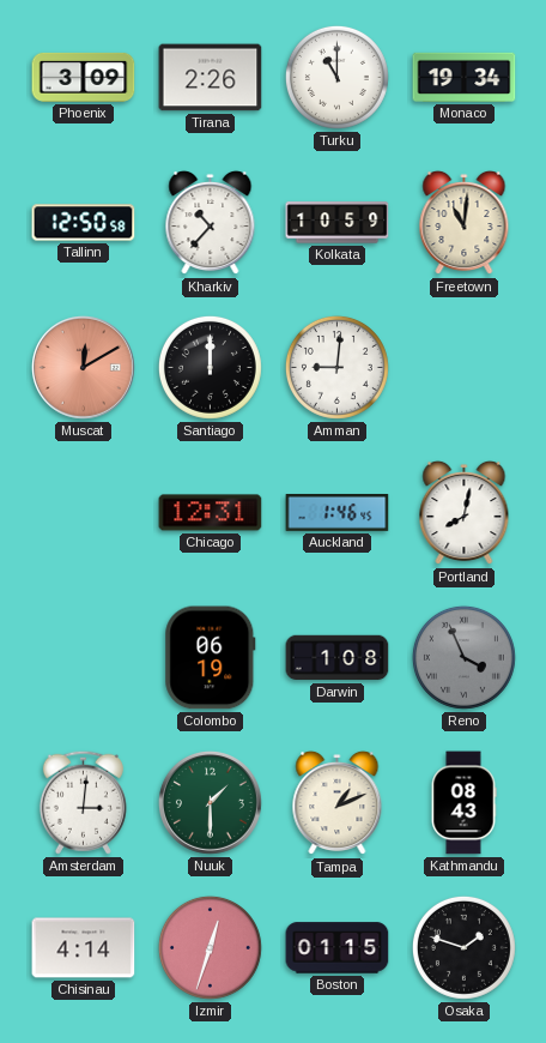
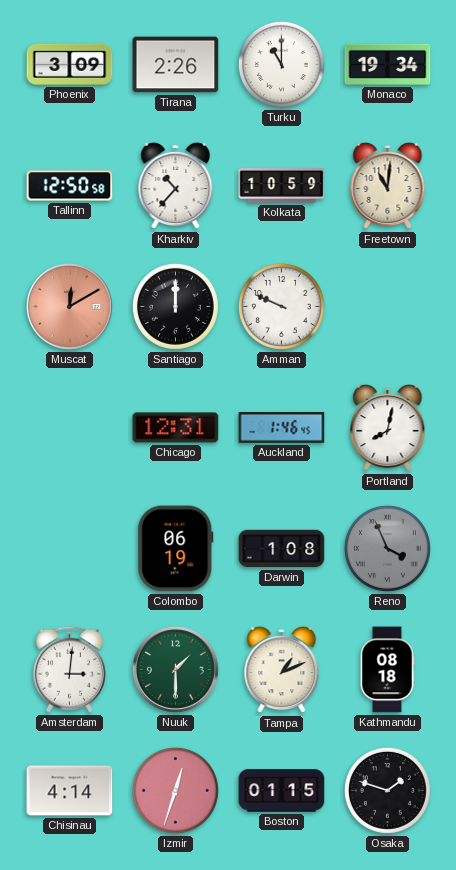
Amman: 9:01 -> 9:49 (281, 306)
Kathmandu: 08:43 -> 08:18 (387, 670)
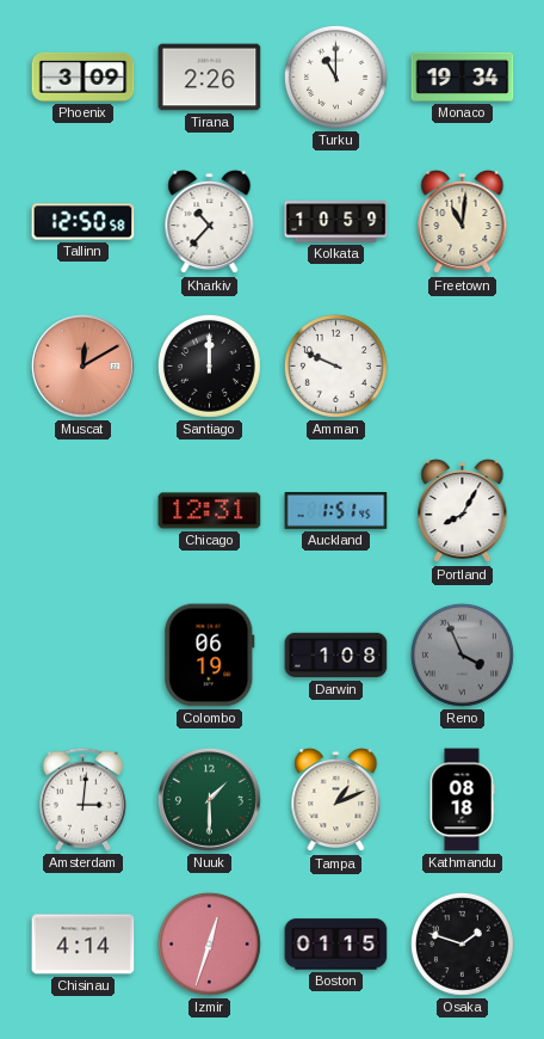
Auckland: 1:46 -> 1:51 (336, 511)
Portland: 8:02 -> 8:05 (463, 511)
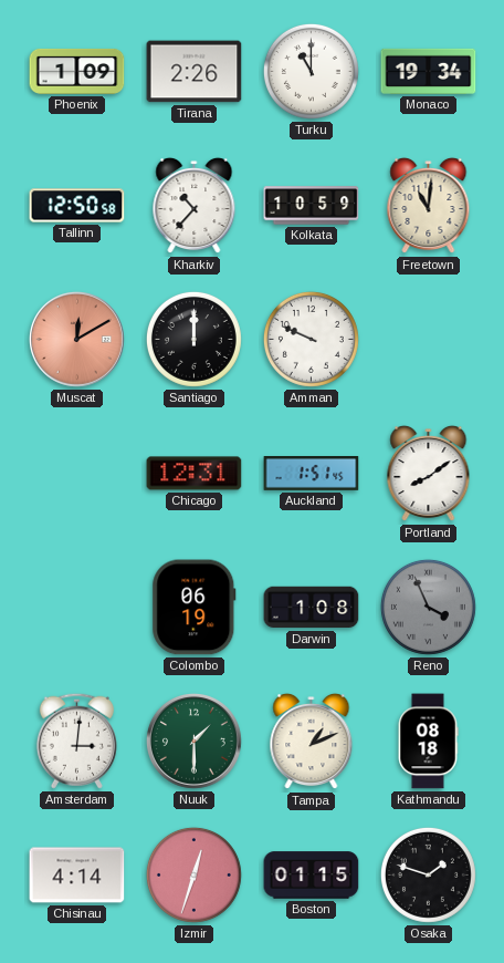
Phoenix: 3:09 -> 1:09 (77, 71)
Portland: 8:05 -> 8:09 (429, 474)
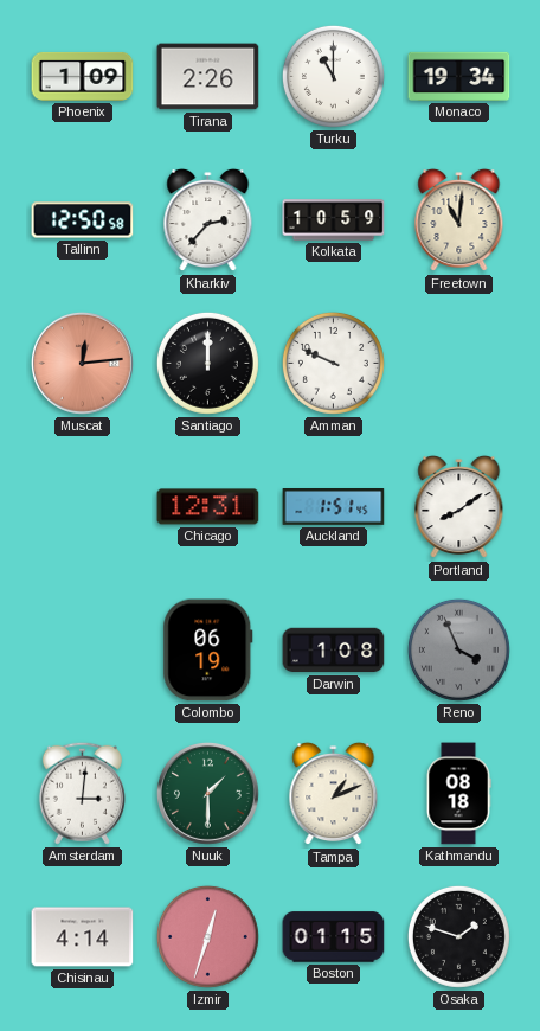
Kharkiv: 10:37 -> 2:37 (208, 220)
Muscat: 12:10 -> 12:14 (82, 363)
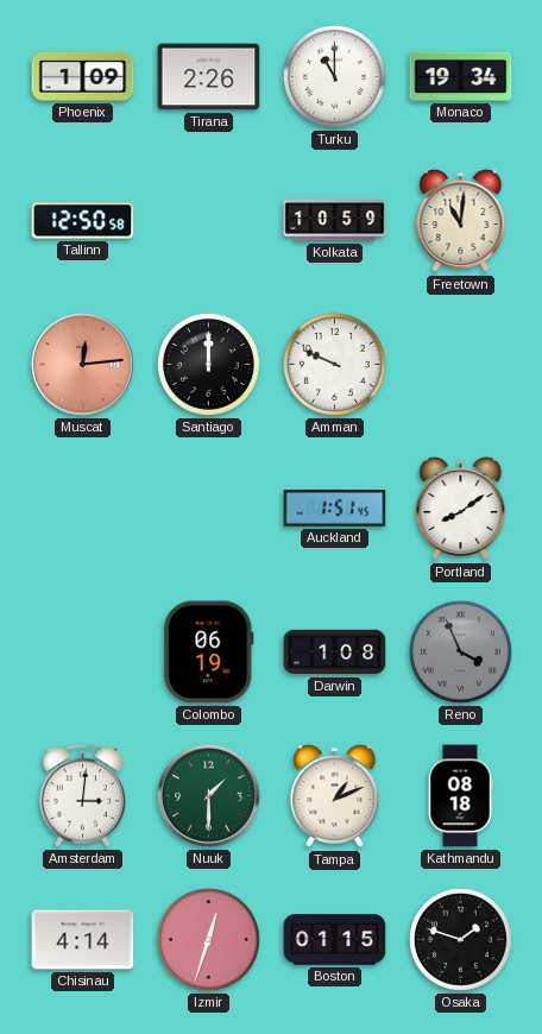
Kharkiv: 2:37 -> none (208, 220)
Chicago: 12:31 -> none (208, 507)
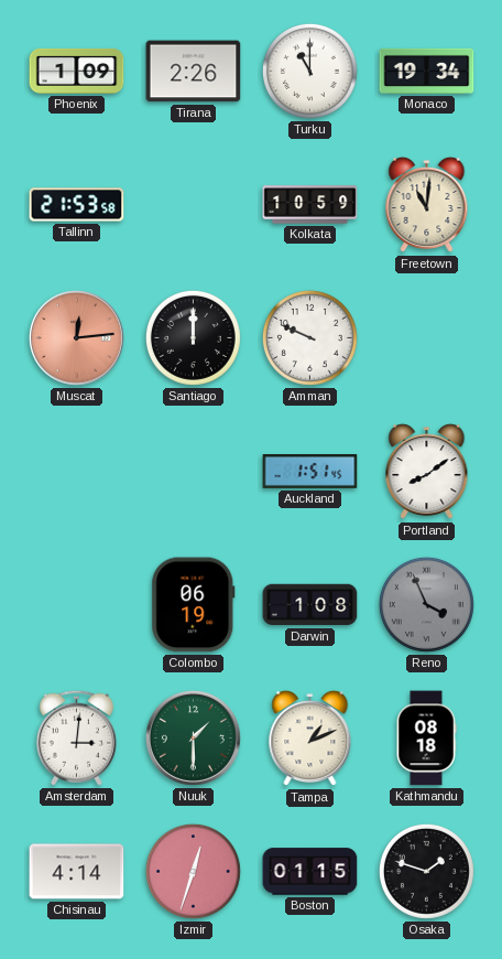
Tallinn: 12:50 -> 21:53 (77, 205)
